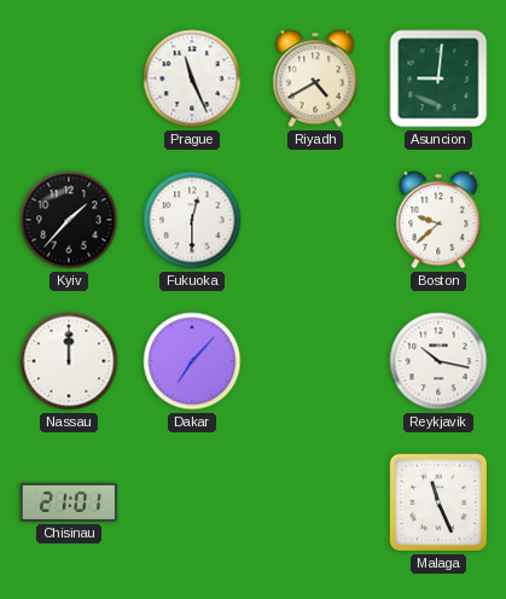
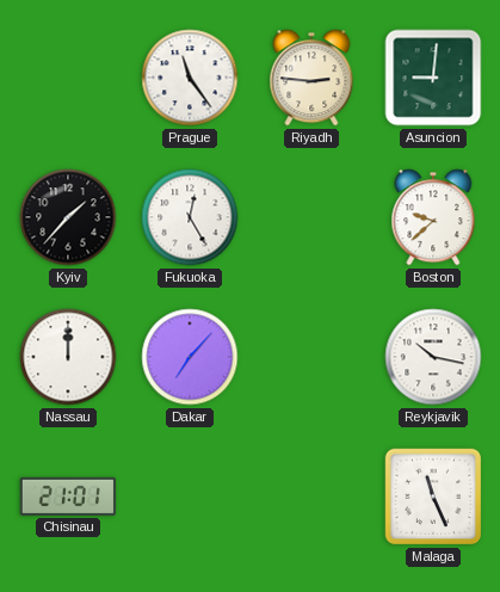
Prague: 11:26 -> 11:24 (190, 78)
Riyadh: 4:40 -> 2:46 (311, 78)
Fukuoka: 12:30 -> 12:25 (190, 217)
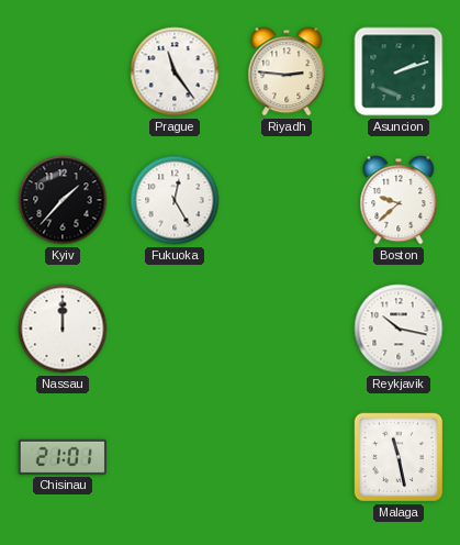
Asuncion: 9:01 -> 2:12 (399, 71)
Dakar: 7:07 -> none (190, 357)
Malaga: 11:26 -> 11:28 (399, 457)
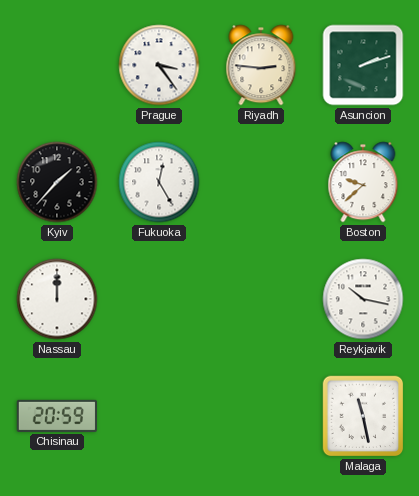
Prague: 11:24 -> 3:24 (159, 65)
Chisinau: 21:01 -> 20:59 (56, 416)
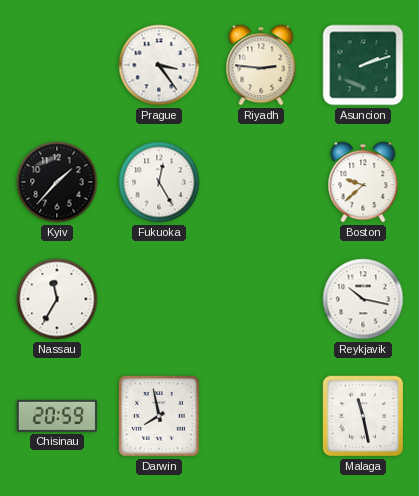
Nassau: 12:00 -> 11:35 (57, 299)
Darwin: none -> 7:58 (159, 416)
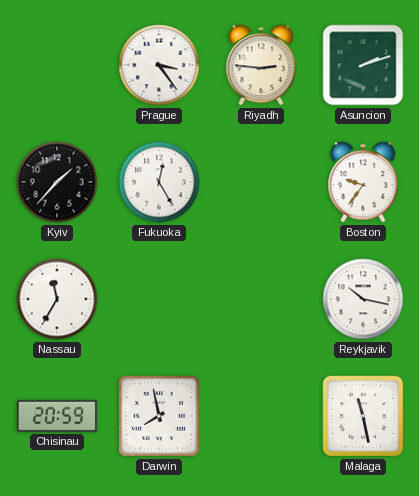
Boston: 9:38 -> 9:36 (363, 182)
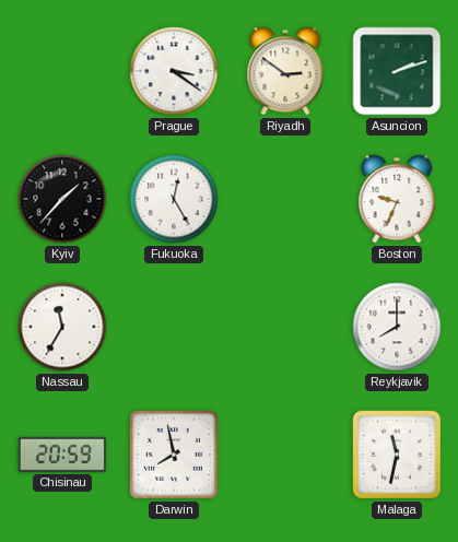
Prague: 3:24 -> 3:21 (174, 71)
Riyadh: 2:46 -> 2:51 (285, 71)
Boston: 9:36 -> 9:34 (397, 199)
Reykjavik: 10:17 -> 8:00 (397, 327)
Malaga: 11:28 -> 11:32 (397, 455)
